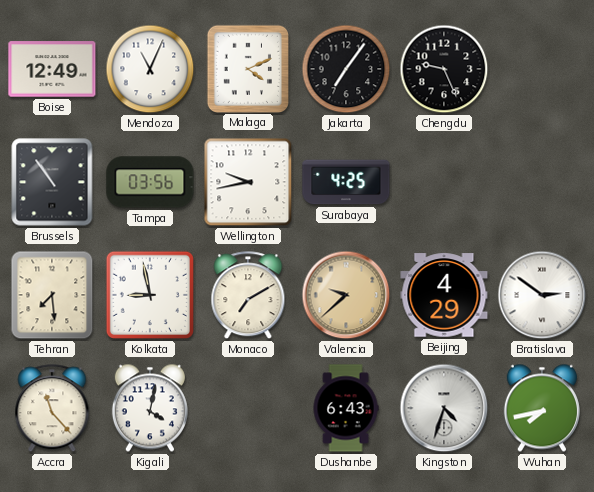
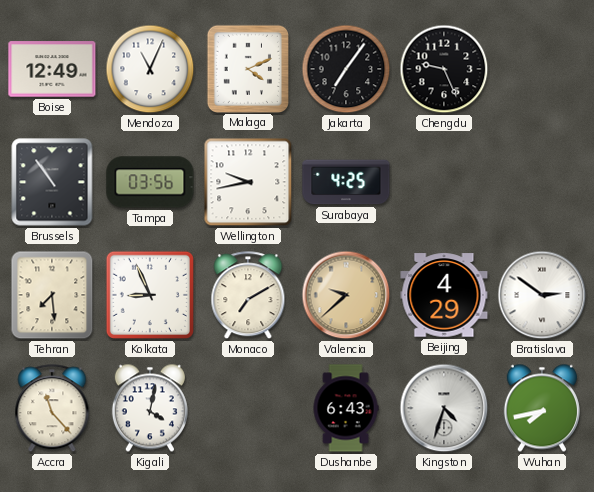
Kolkata: 8:58 -> 8:56 (150, 295)
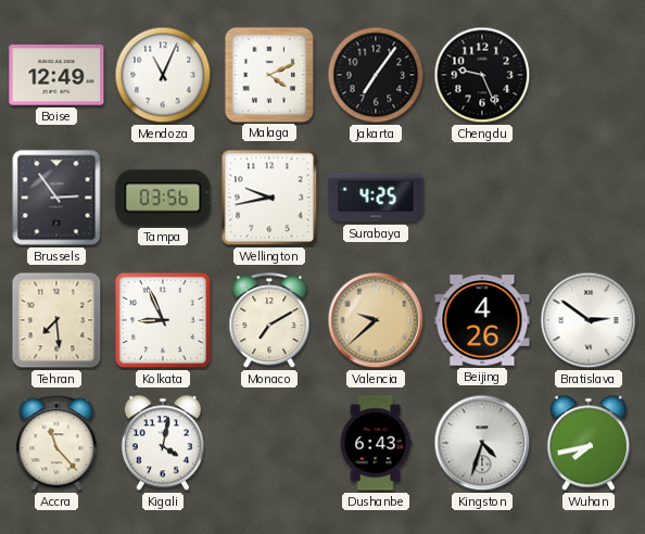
Brussels: 10:54 -> 2:54 (56, 198)
Beijing: 4:29 -> 4:26 (482, 320)
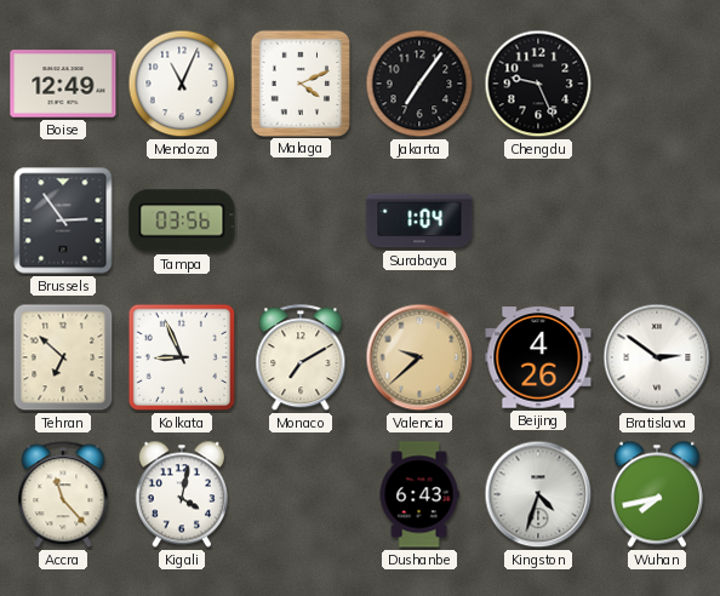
Wellington: 9:43 -> none (269, 198)
Surabaya: 4:25 -> 1:04 (419, 220)
Tehran: 7:29 -> 6:52 (63, 357)
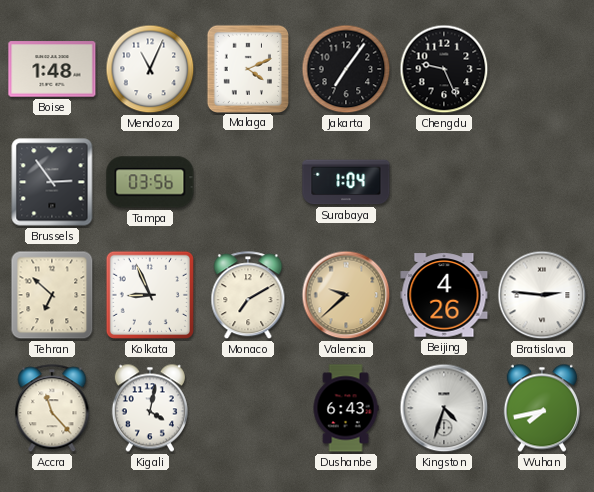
Boise: 12:49 -> 1:48 (52, 69)
Bratislava: 2:51 -> 2:46 (542, 295)
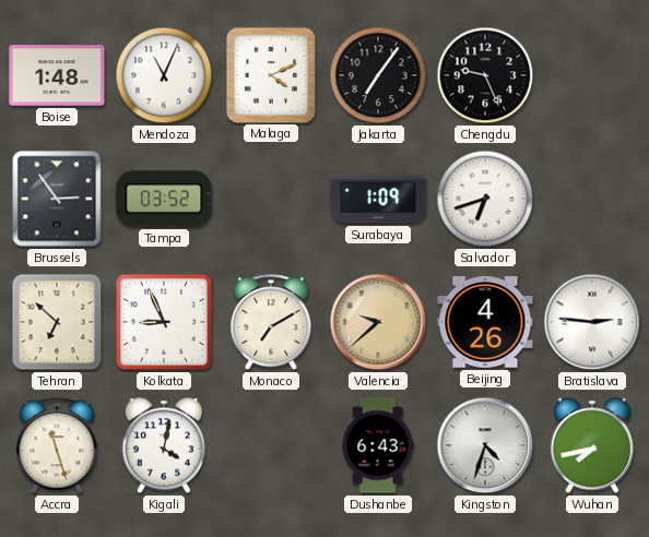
Tampa: 03:56 -> 03:52 (164, 199)
Surabaya: 1:04 -> 1:09 (378, 199)
Salvador: none -> 6:42 (485, 199)
Accra: 11:23 -> 11:27 (57, 446)
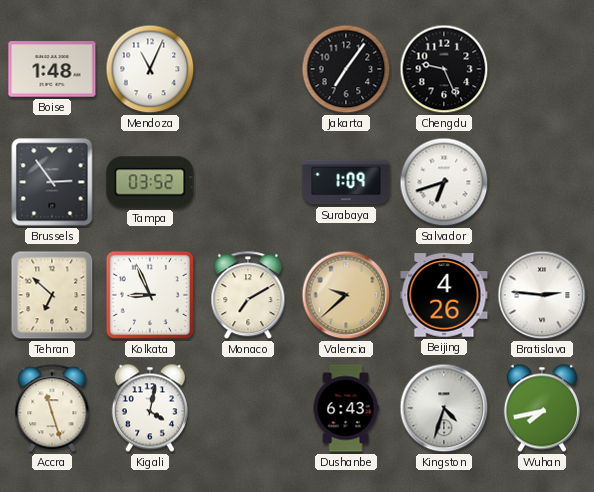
Malaga: 4:11 -> none (270, 74)
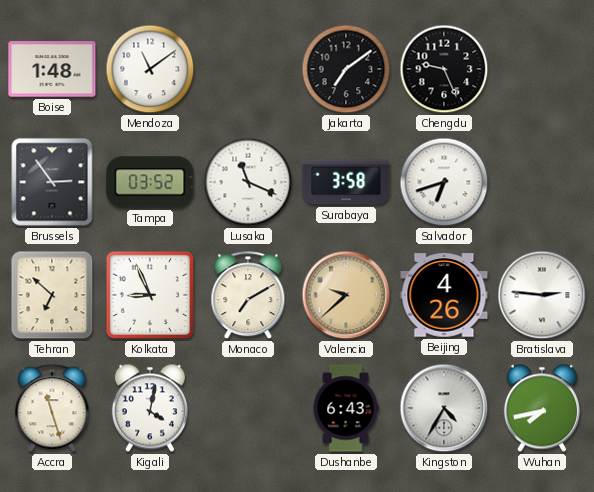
Mendoza: 11:04 -> 11:09 (150, 69)
Jakarta: 7:06 -> 7:09 (346, 69)
Lusaka: none -> 11:19 (248, 182)
Surabaya: 1:09 -> 3:58 (346, 182)
Kingston: 4:33 -> 4:35 (444, 408)
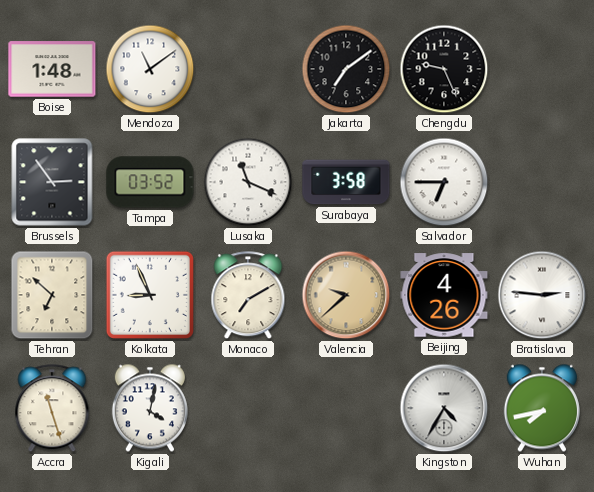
Salvador: 6:42 -> 6:45 (444, 182)
Dushanbe: 6:43 -> none (346, 408)
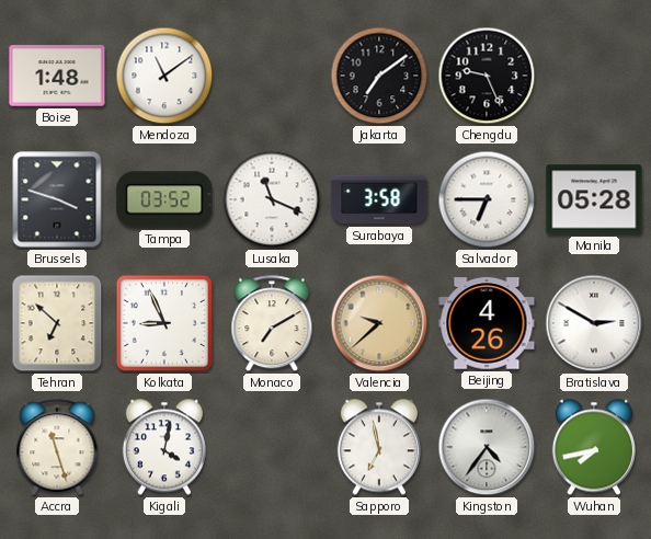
Brussels: 2:54 -> 3:48 (57, 199)
Manila: none -> 05:28 (594, 199)
Bratislava: 2:46 -> 2:50 (594, 323)
Sapporo: none -> 6:58 (379, 447)
Kingston: 4:35 -> 4:36 (487, 447)
